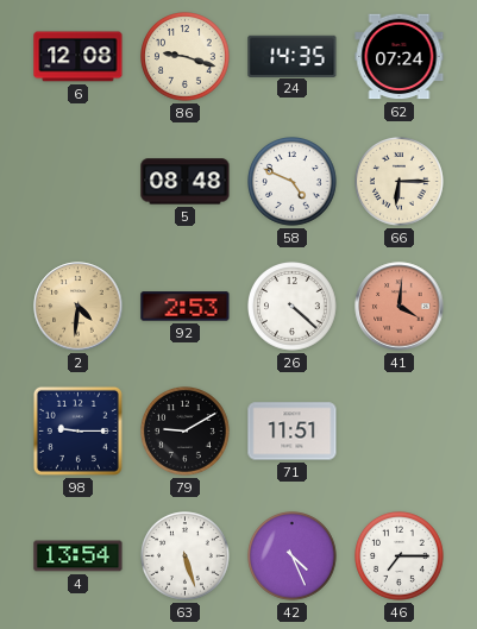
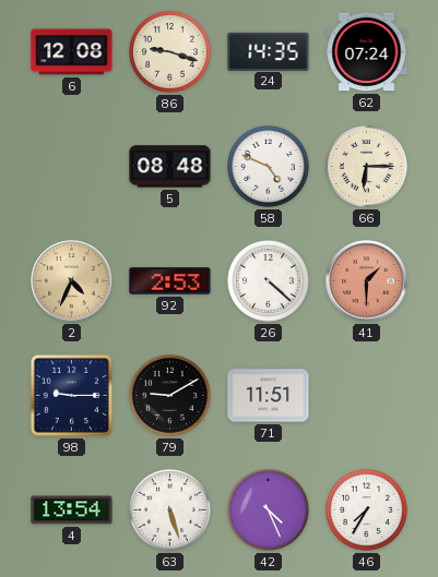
2: 4:31 -> 4:34 (72, 281)
41: 4:01 -> 1:30 (367, 281)
46: 7:15 -> 7:35 (367, 510)
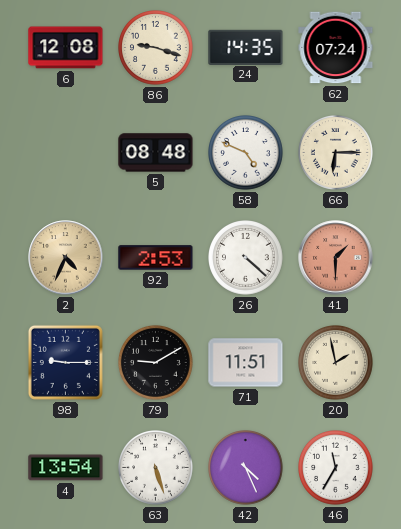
20: none -> 1:58 (336, 363)
46: 7:35 -> 11:35 (336, 468)
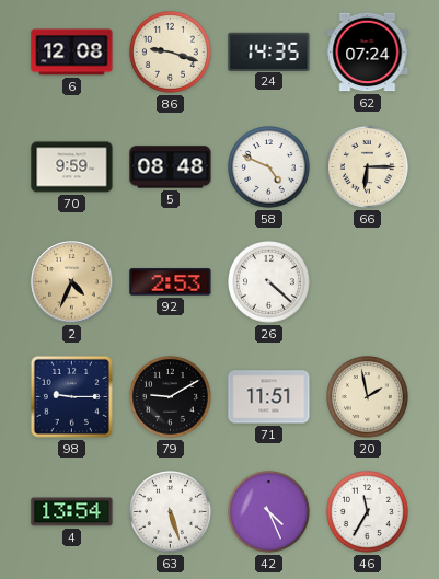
70: none -> 9:59 (72, 167)
41: 1:30 -> none (336, 258)
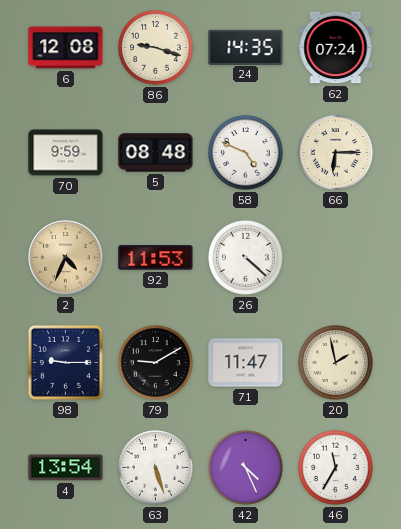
92: 2:53 -> 11:53 (156, 258)
71: 11:51 -> 11:47 (246, 363)
